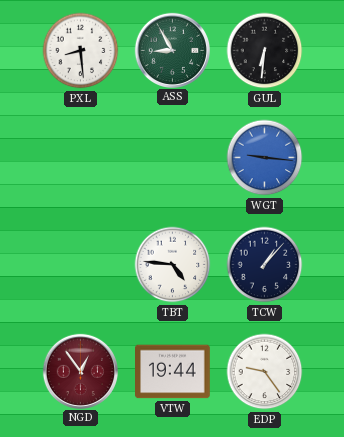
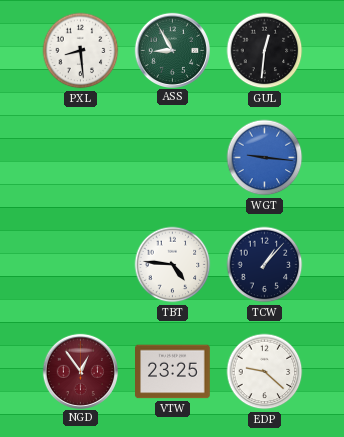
GUL: 6:31 -> 12:31 (265, 51)
VTW: 19:44 -> 23:25 (173, 372)
EDP: 9:24 -> 9:22 (265, 372)
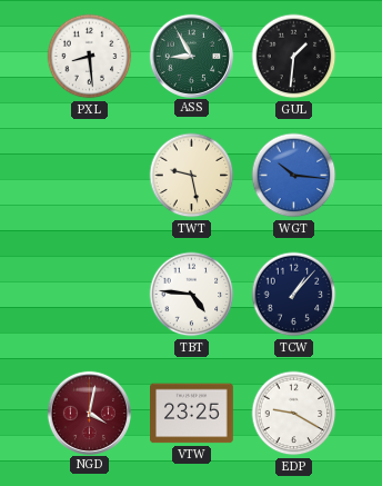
GUL: 12:31 -> 1:31 (294, 57)
TWT: none -> 9:28 (192, 176)
WGT: 9:16 -> 10:16 (294, 176)
NGD: 12:54 -> 4:02 (89, 413)
EDP: 9:22 -> 9:20 (294, 414)
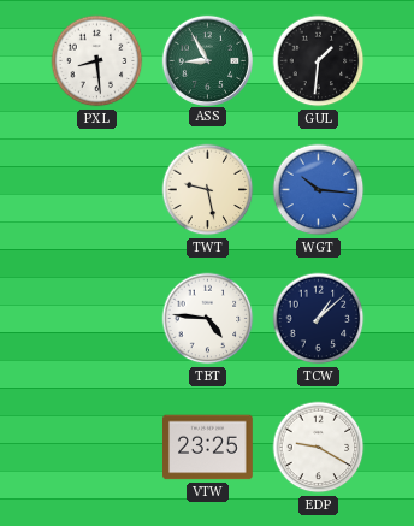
TCW: 1:07 -> 1:08 (319, 319)
NGD: 4:02 -> none (89, 413)
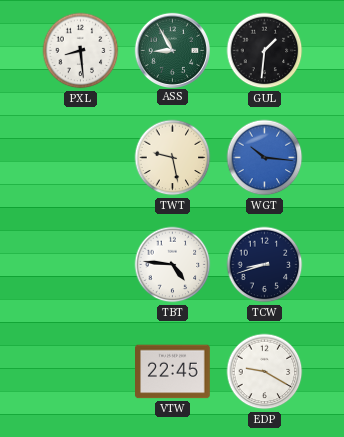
TCW: 1:08 -> 8:42 (265, 265)
VTW: 23:25 -> 22:45 (173, 372)
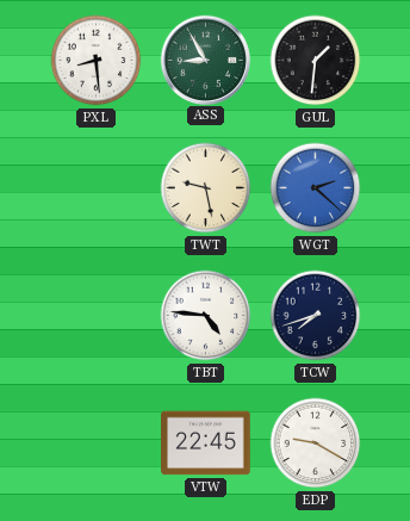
WGT: 10:16 -> 2:22 (316, 188)
TCW: 8:42 -> 7:42 (316, 316)
